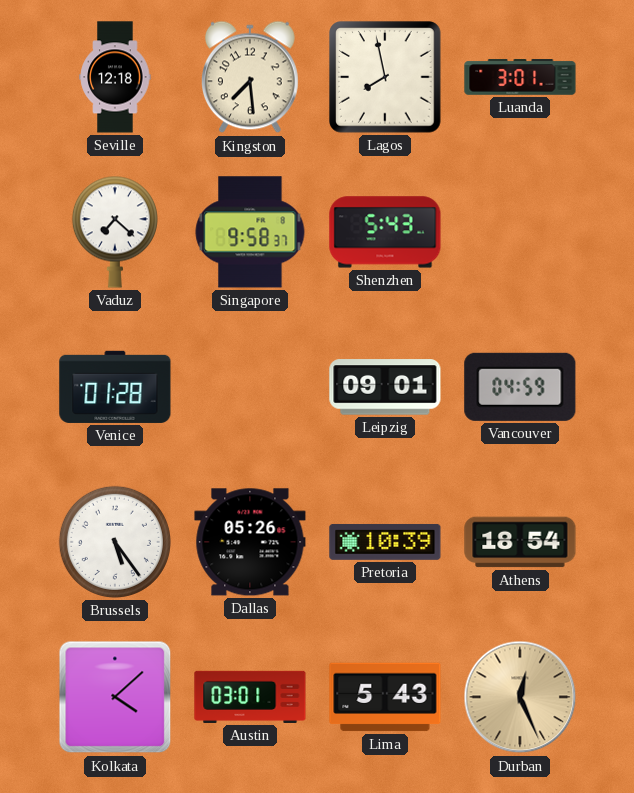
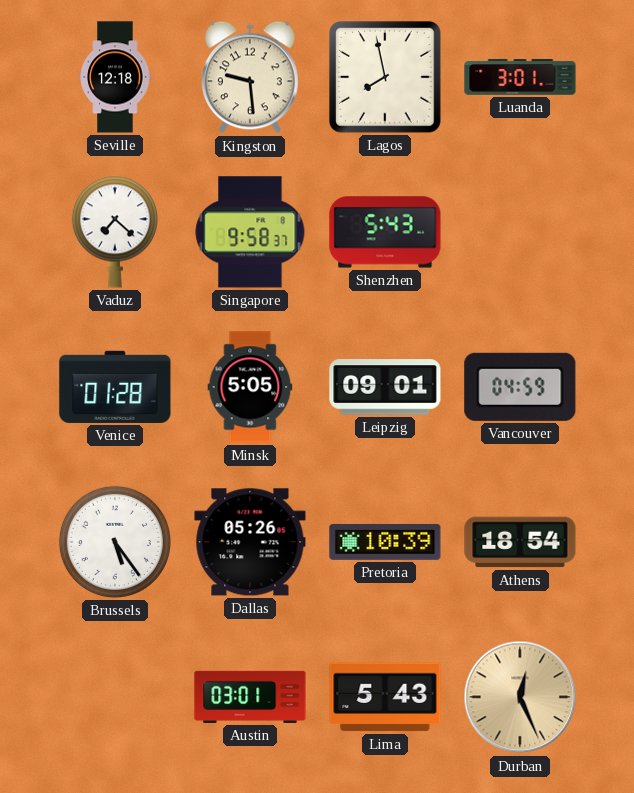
Kingston: 7:29 -> 9:29 (251, 77)
Minsk: none -> 5:05 (250, 387)
Kolkata: 4:08 -> none (115, 697)
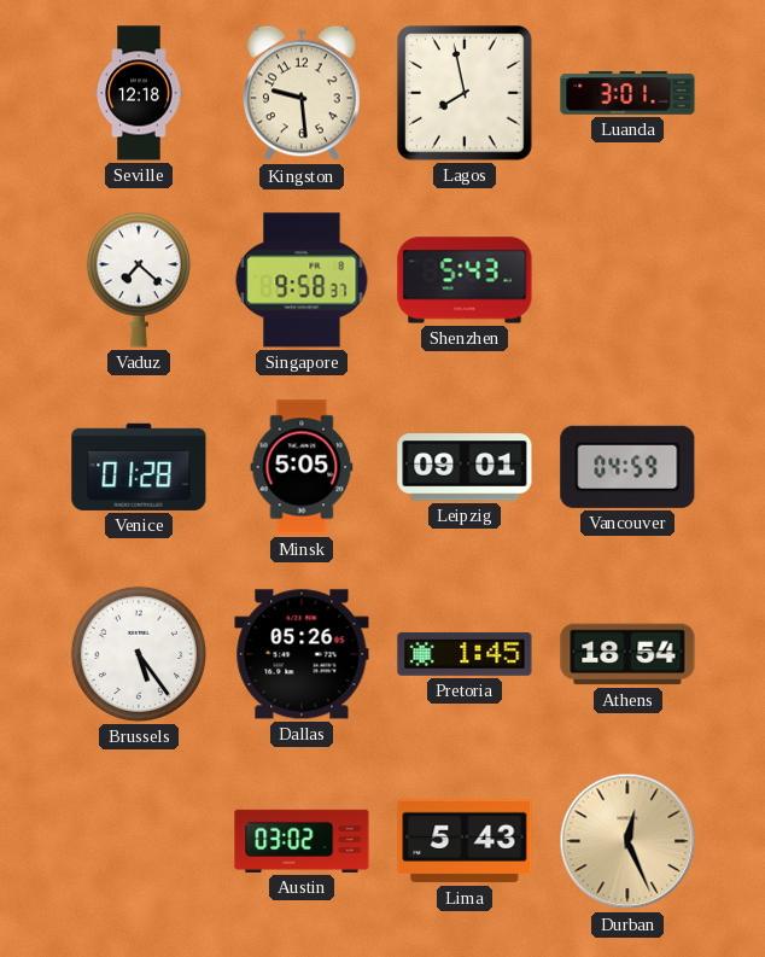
Pretoria: 10:39 -> 1:45 (465, 654)
Austin: 03:01 -> 03:02 (302, 841)
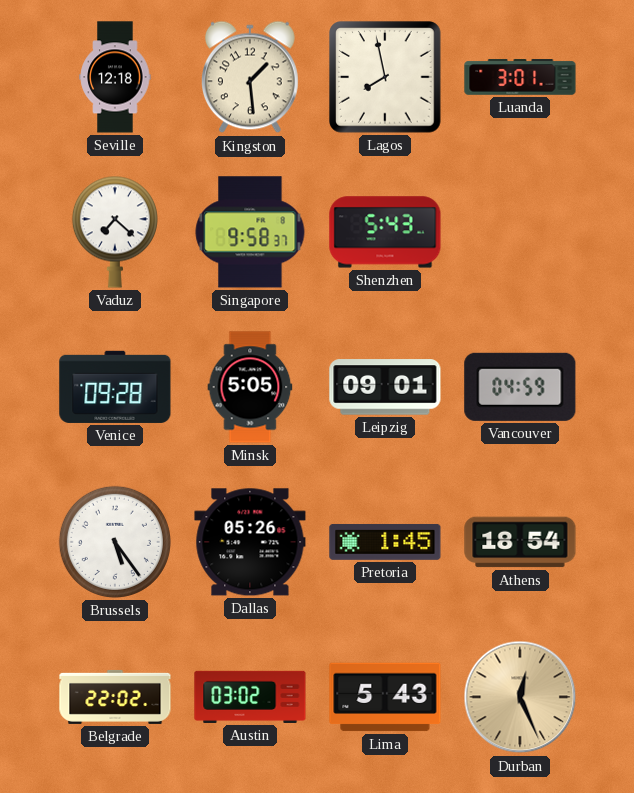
Kingston: 9:29 -> 1:29 (251, 77)
Venice: 01:28 -> 09:28 (115, 387)
Belgrade: none -> 22:02 (115, 697)
